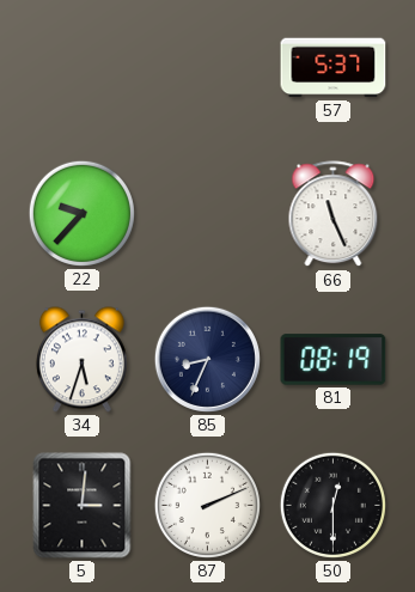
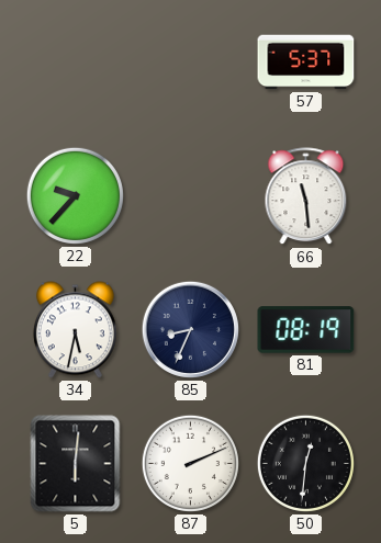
66: 11:26 -> 11:29 (306, 196)
34: 5:33 -> 5:32 (75, 330)
5: 3:01 -> 6:01 (76, 464)
50: 12:30 -> 12:31 (305, 463)
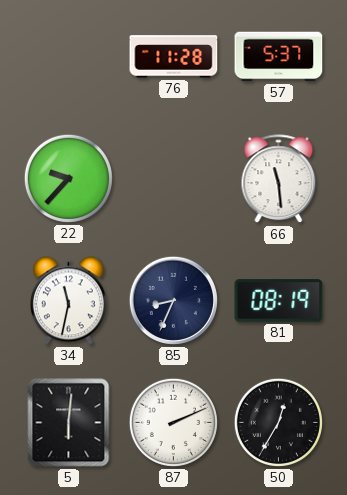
76: none -> 11:28 (174, 57)
34: 5:32 -> 11:32 (68, 301)
50: 12:31 -> 12:35 (278, 422)
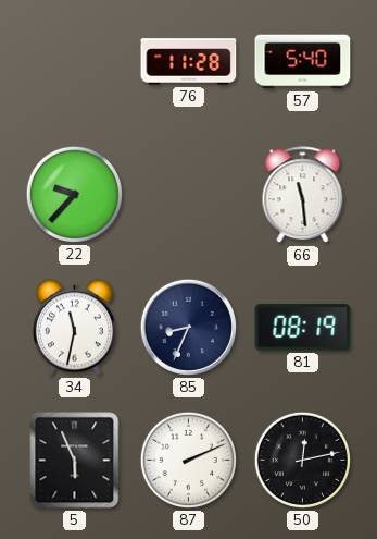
57: 5:37 -> 5:40 (303, 62)
5: 6:01 -> 5:56 (75, 461)
50: 12:35 -> 12:13 (302, 460)
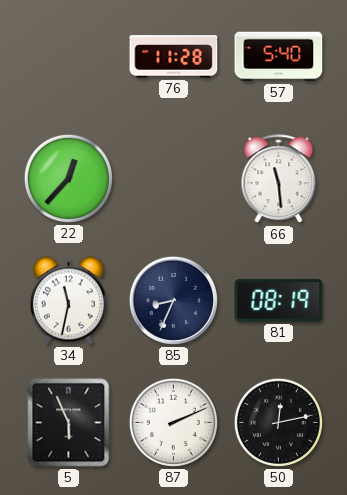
22: 9:37 -> 12:37 (68, 178)
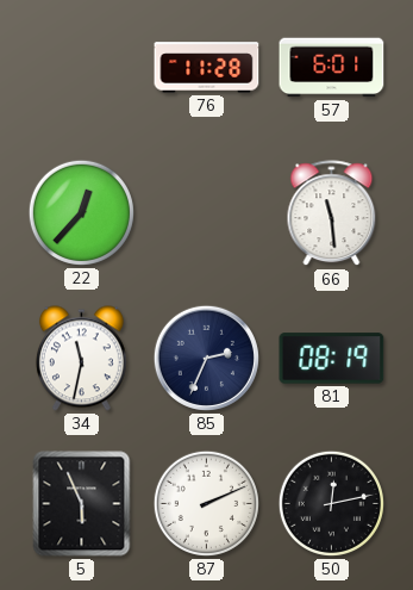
57: 5:40 -> 6:01 (332, 68)
85: 8:34 -> 2:34 (206, 358)
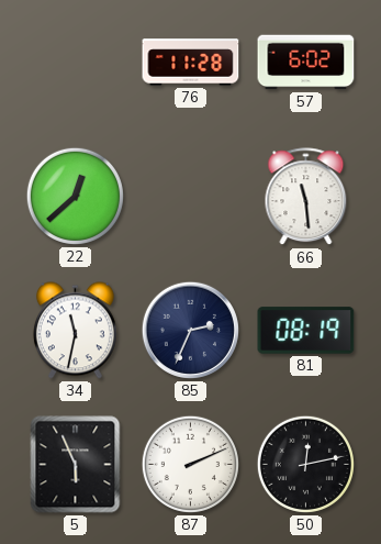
57: 6:01 -> 6:02 (306, 63)
22: 12:37 -> 12:38 (75, 196)
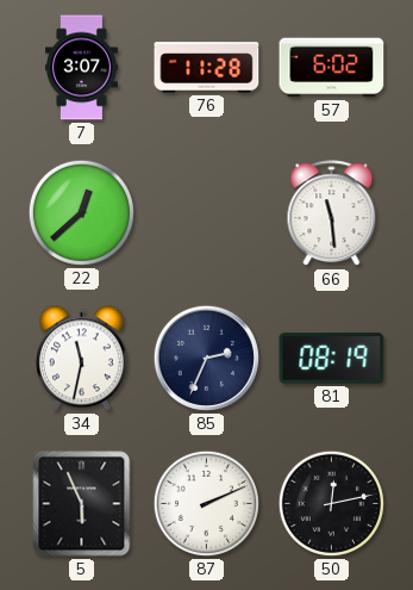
7: none -> 3:07 (81, 68)
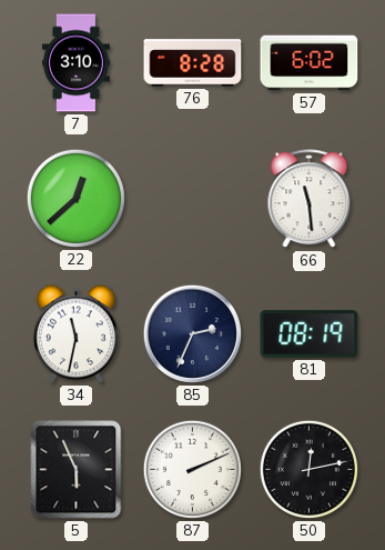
7: 3:07 -> 3:10 (75, 63)
76: 11:28 -> 8:28 (193, 63)
